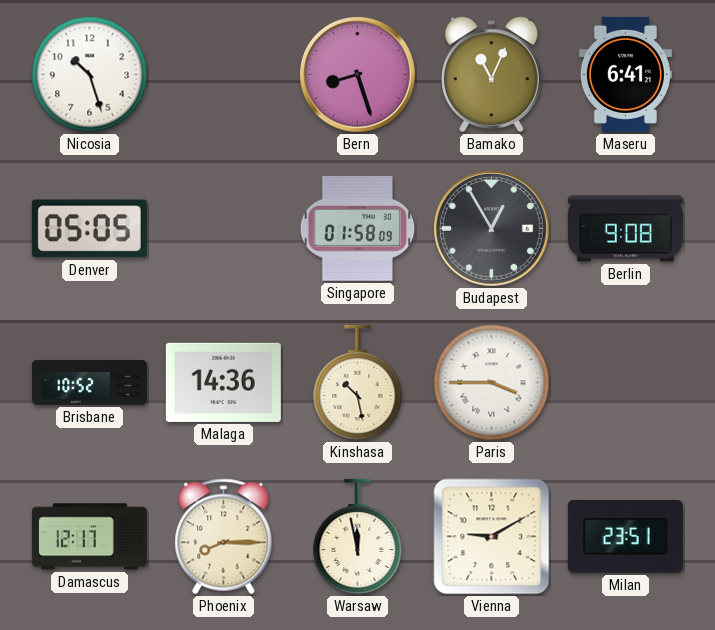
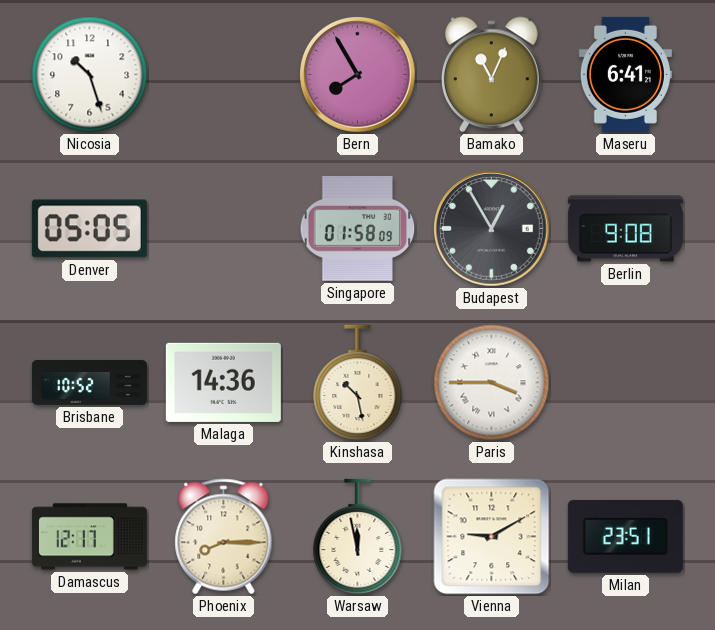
Bern: 8:27 -> 7:55 (358, 75)
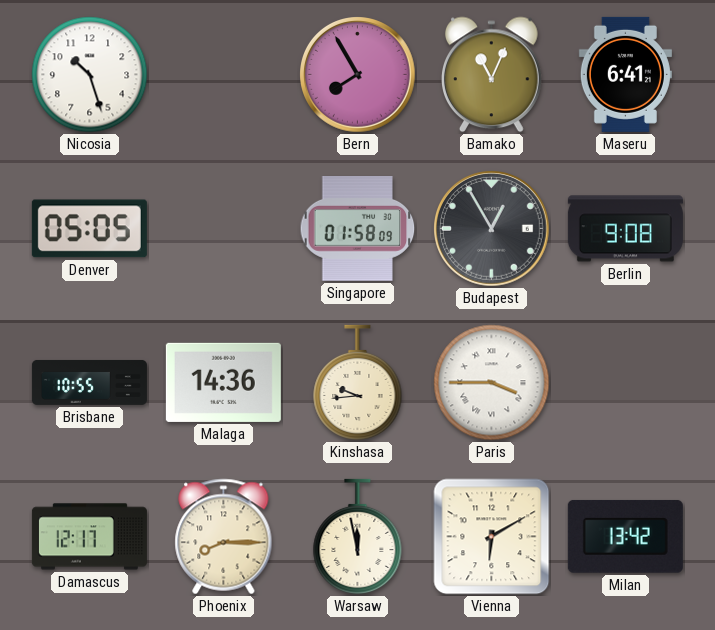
Brisbane: 10:52 -> 10:55 (89, 382)
Kinshasa: 10:28 -> 9:44 (358, 383)
Vienna: 9:10 -> 6:10 (492, 537)
Milan: 23:51 -> 13:42 (625, 536)
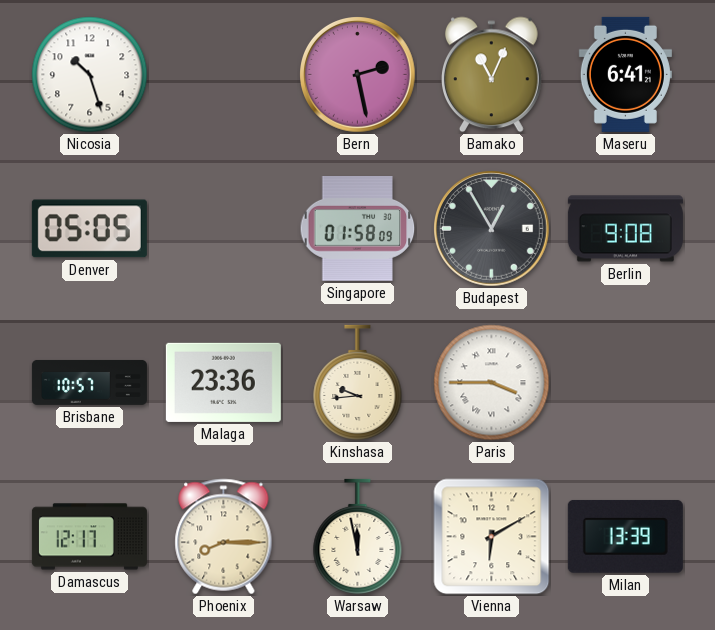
Bern: 7:55 -> 2:28 (358, 75)
Brisbane: 10:55 -> 10:57 (89, 382)
Malaga: 14:36 -> 23:36 (223, 382)
Milan: 13:42 -> 13:39 (625, 536)
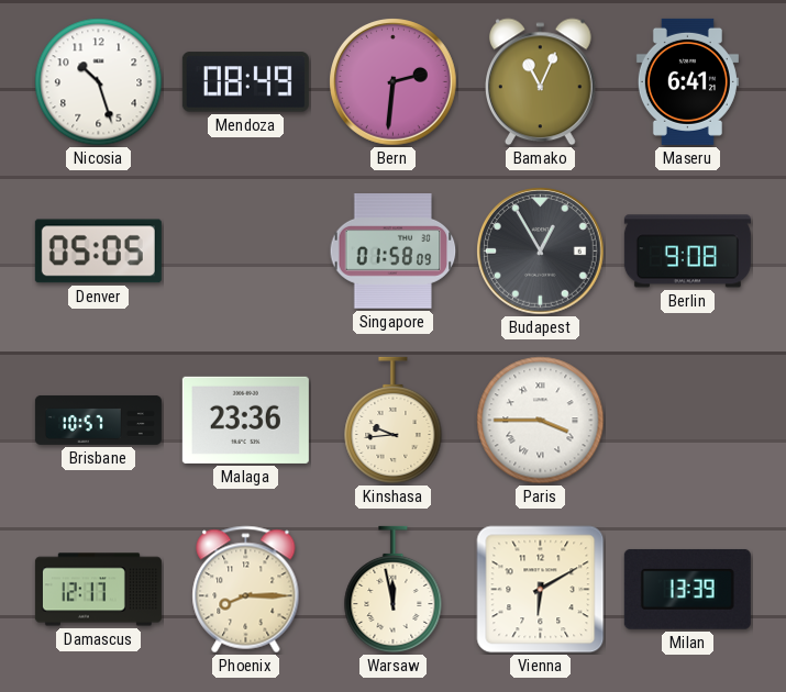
Mendoza: none -> 08:49 (245, 82)
Bern: 2:28 -> 2:31 (394, 82)
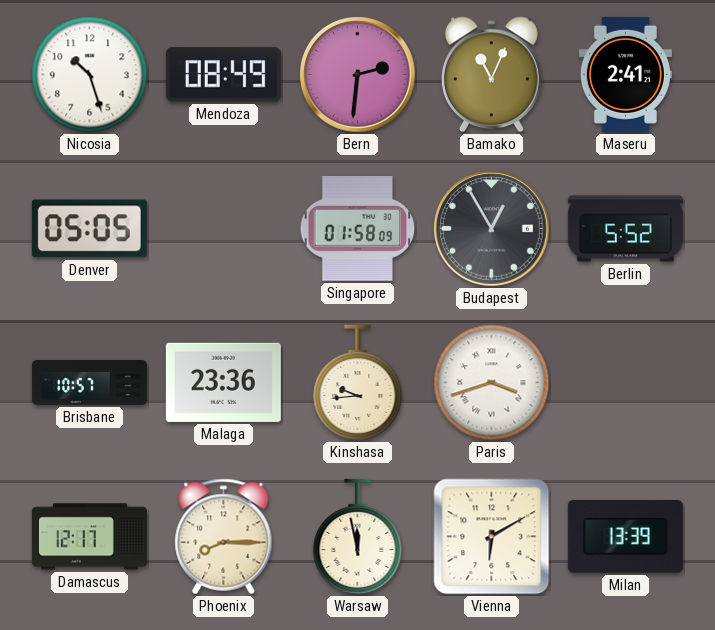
Maseru: 6:41 -> 2:41 (625, 74)
Berlin: 9:08 -> 5:52 (625, 229)
Paris: 3:45 -> 3:42 (492, 383)
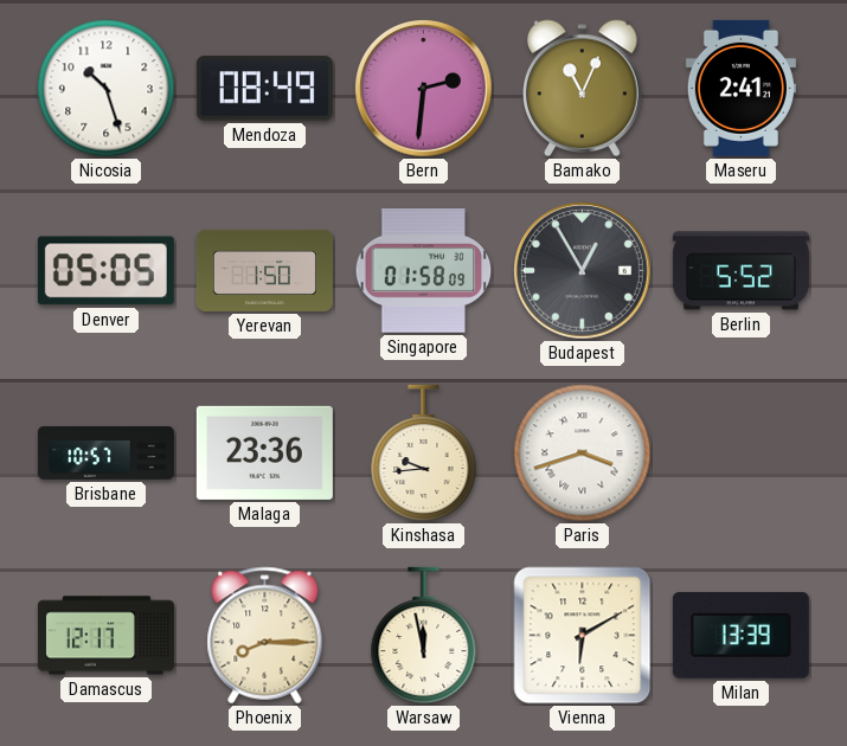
Yerevan: none -> 1:50 (264, 270)
